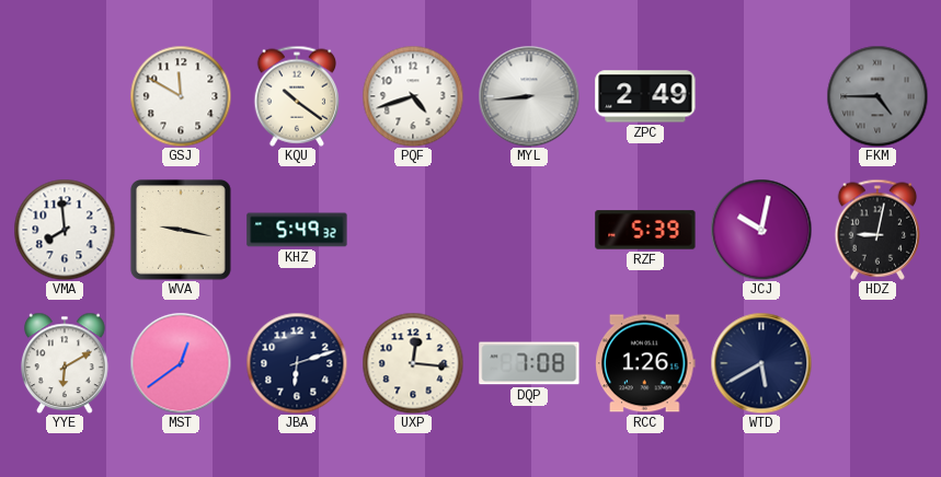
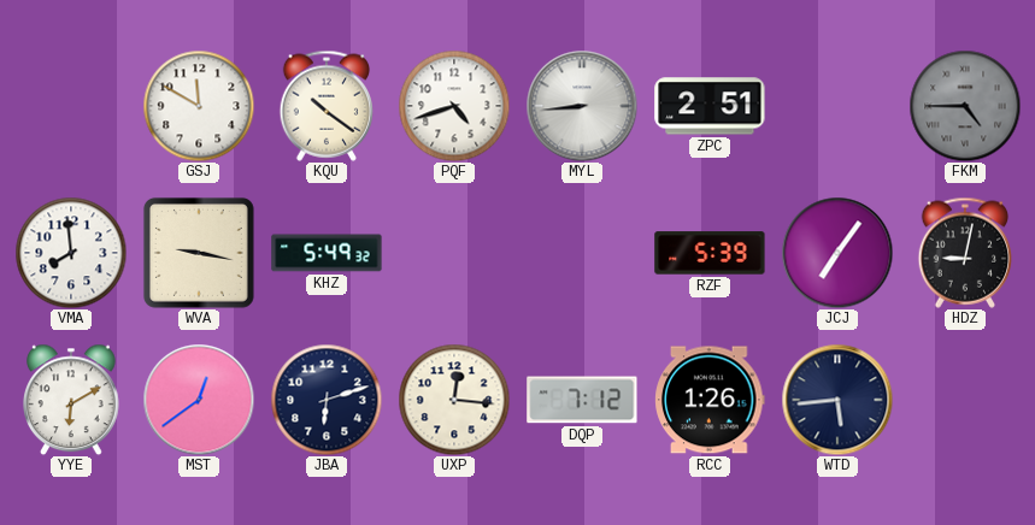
ZPC: 2:49 -> 2:51 (710, 106)
JCJ: 10:02 -> 7:06 (837, 253)
DQP: 7:08 -> 7:12 (582, 400)
WTD: 5:40 -> 5:44 (837, 400)
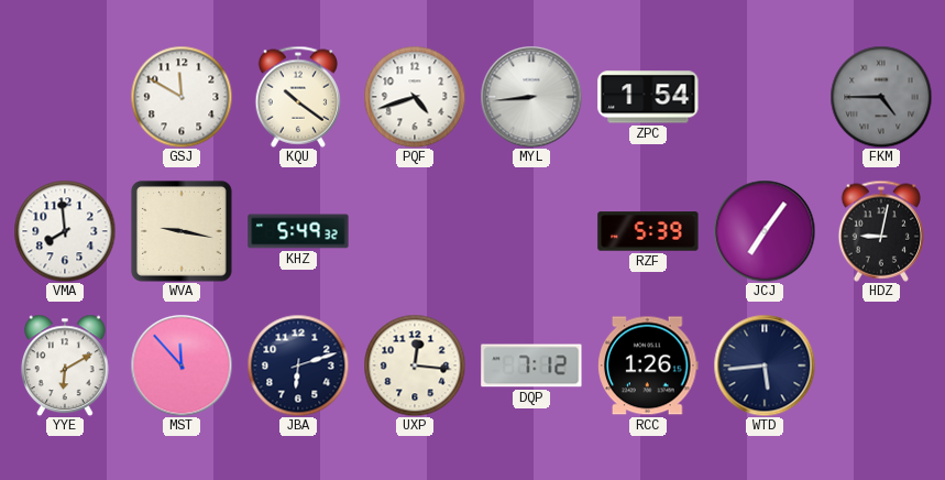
ZPC: 2:51 -> 1:54 (648, 97)
MST: 12:39 -> 11:53 (182, 366)
